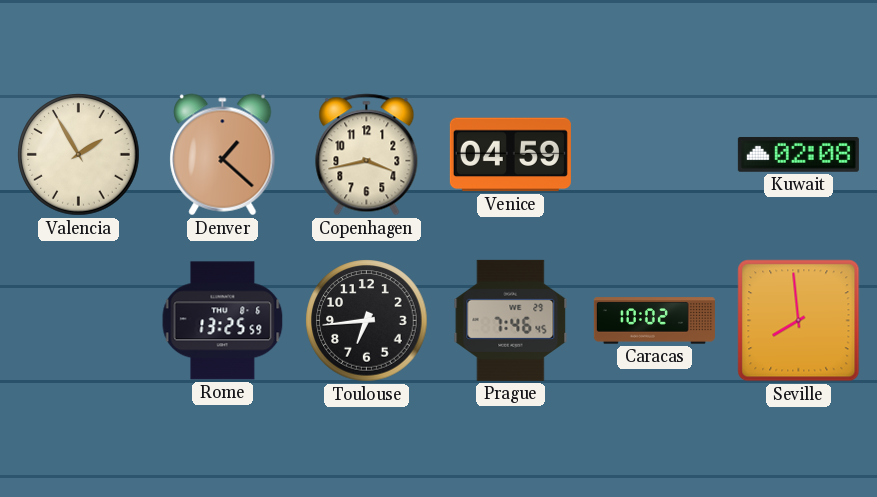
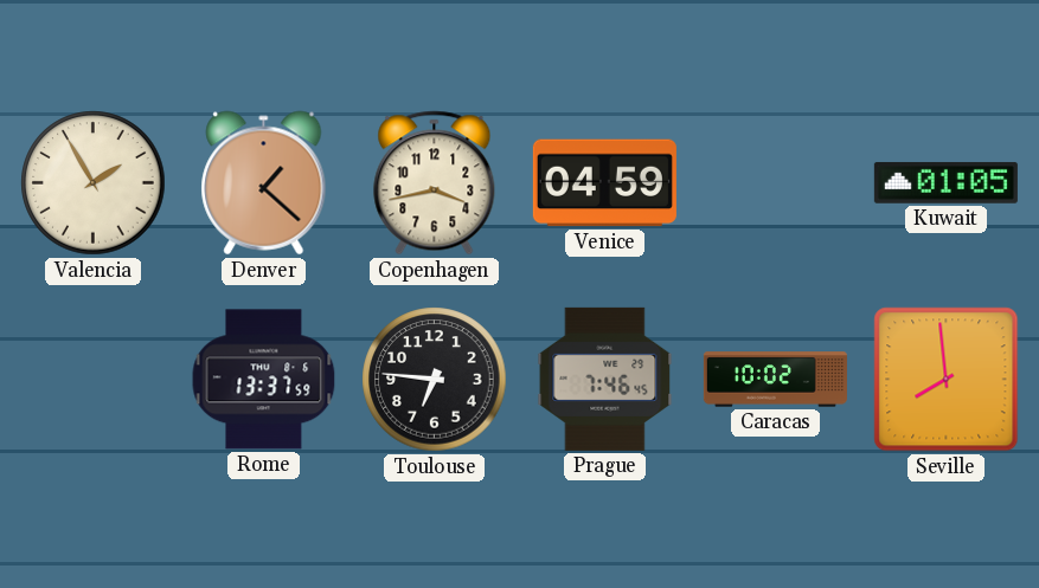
Kuwait: 02:08 -> 01:05 (945, 183)
Rome: 13:25 -> 13:37 (264, 380)
Toulouse: 6:44 -> 6:46 (435, 380)
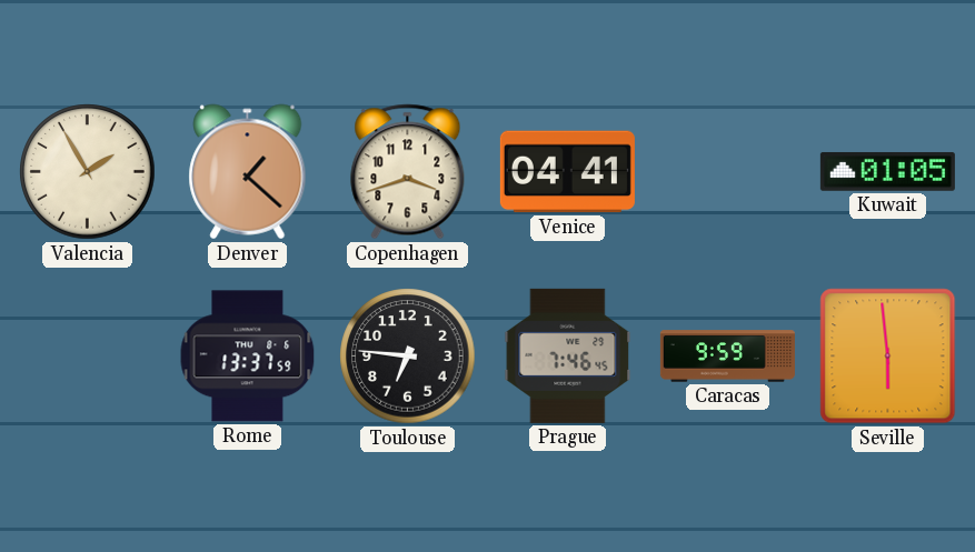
Copenhagen: 3:43 -> 3:42 (408, 172)
Venice: 04:59 -> 04:41 (567, 172)
Caracas: 10:02 -> 9:59 (727, 357)
Seville: 7:59 -> 5:59 (888, 357)
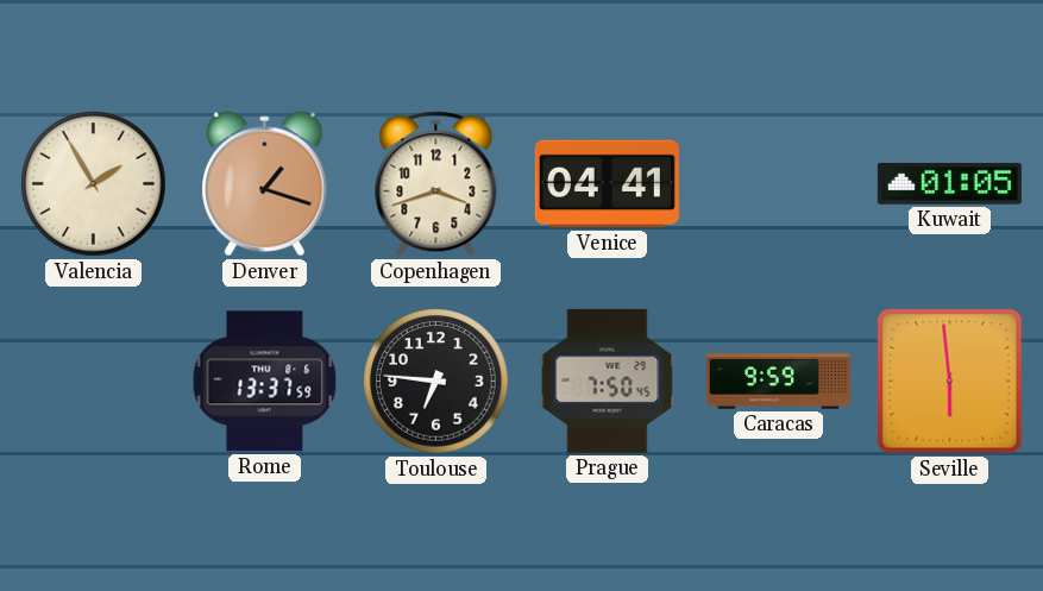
Denver: 1:22 -> 1:18 (265, 184)
Prague: 7:46 -> 7:50 (608, 381)
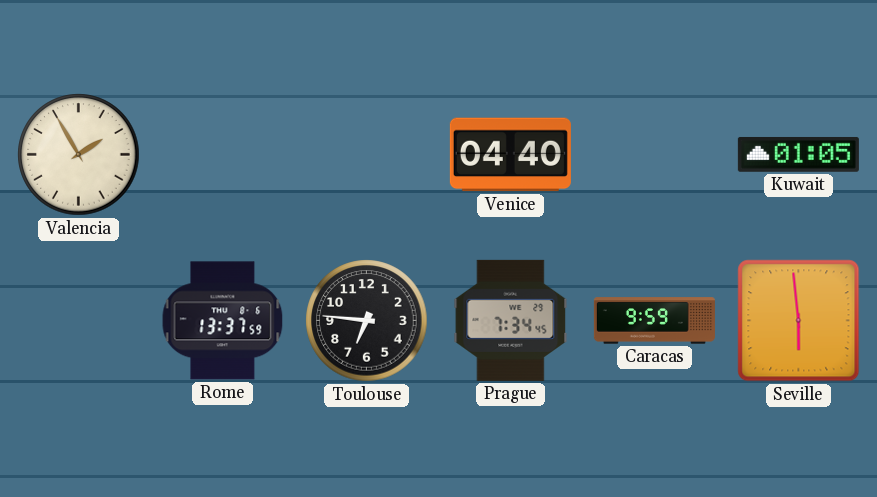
Denver: 1:18 -> none (265, 184)
Copenhagen: 3:42 -> none (436, 184)
Venice: 04:41 -> 04:40 (510, 155)
Prague: 7:50 -> 7:34 (511, 320)
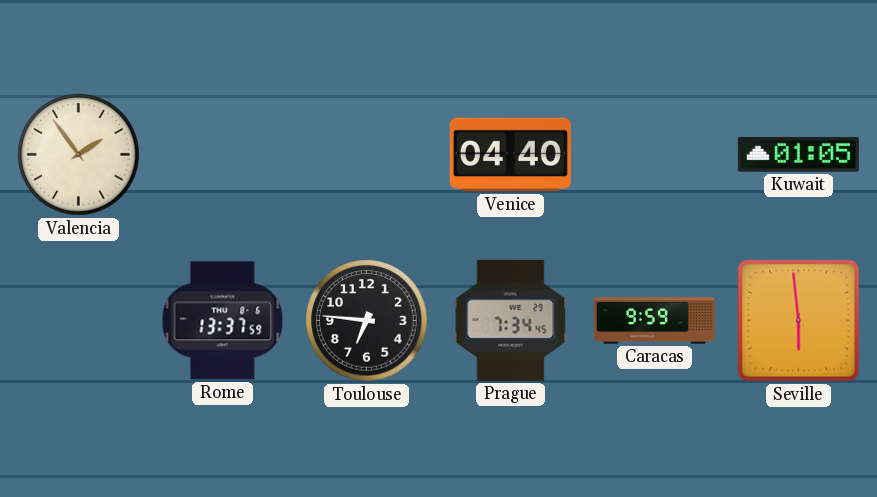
Valencia: 1:55 -> 1:54 (79, 155)
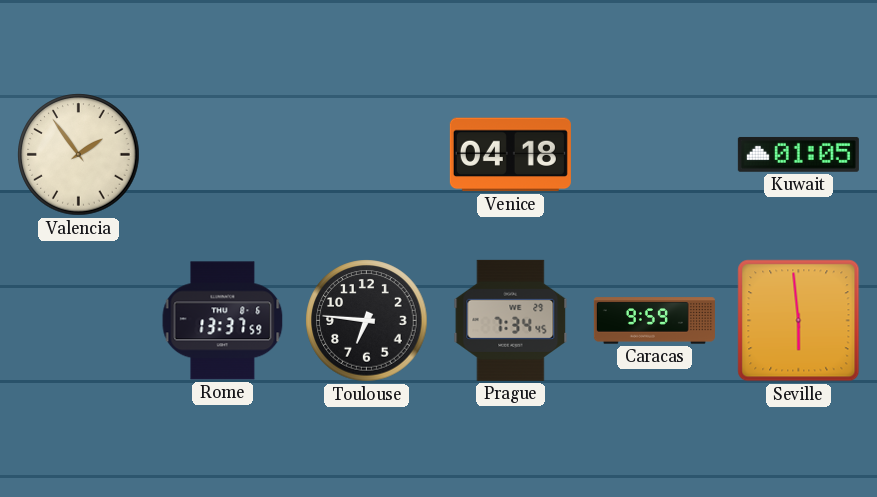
Venice: 04:40 -> 04:18 (510, 155)
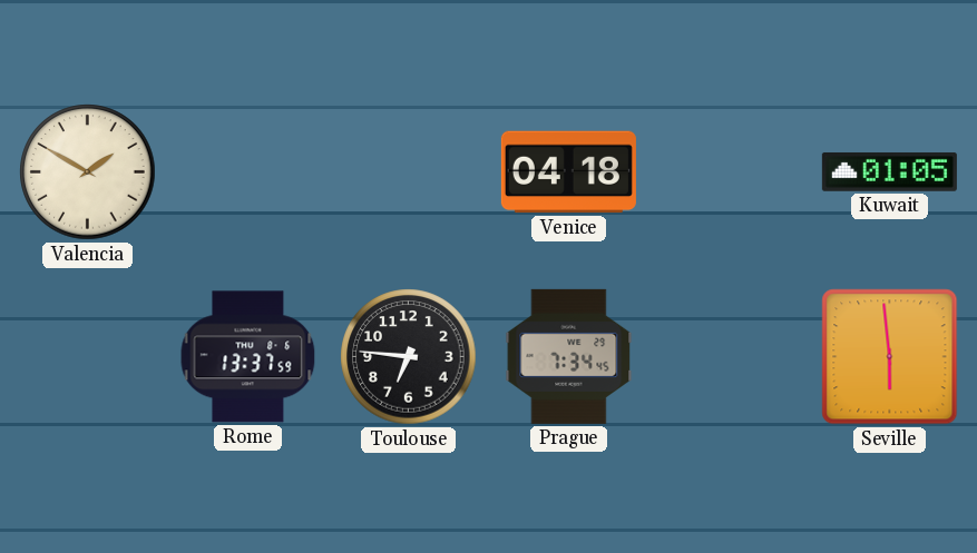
Valencia: 1:54 -> 1:50 (88, 172)
Caracas: 9:59 -> none (654, 321)
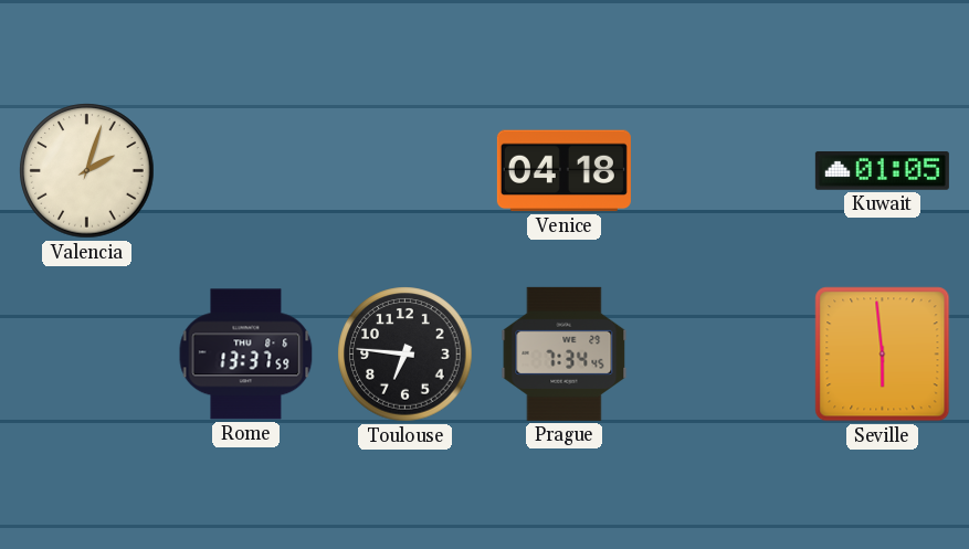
Valencia: 1:50 -> 2:03 (87, 171)
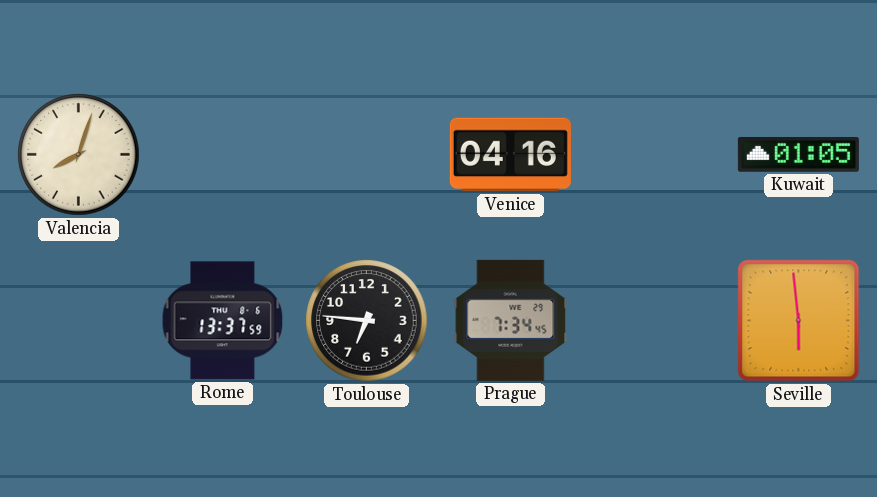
Valencia: 2:03 -> 8:03 (79, 155)
Venice: 04:18 -> 04:16 (510, 155)
